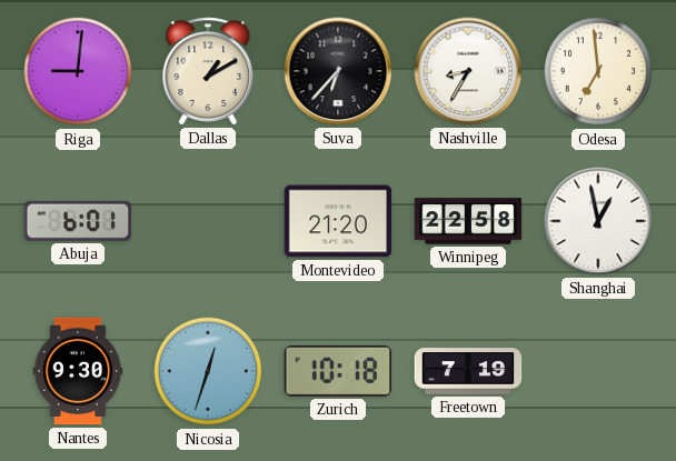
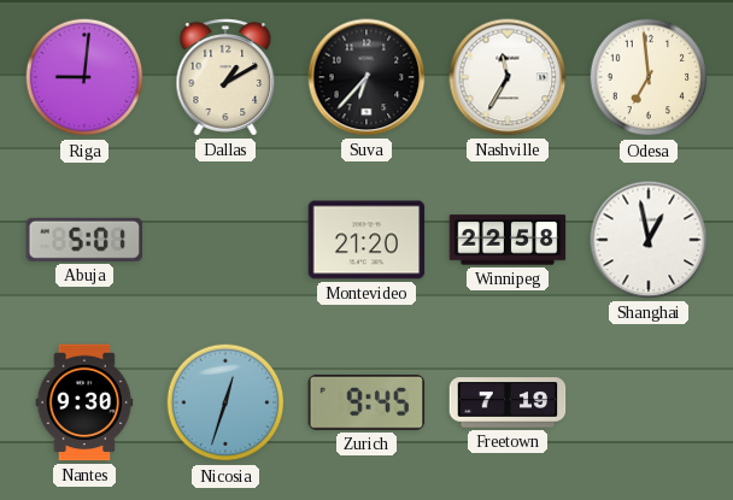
Nashville: 8:35 -> 11:35 (508, 77)
Abuja: 6:01 -> 5:01 (84, 240)
Zurich: 10:18 -> 9:45 (366, 402)
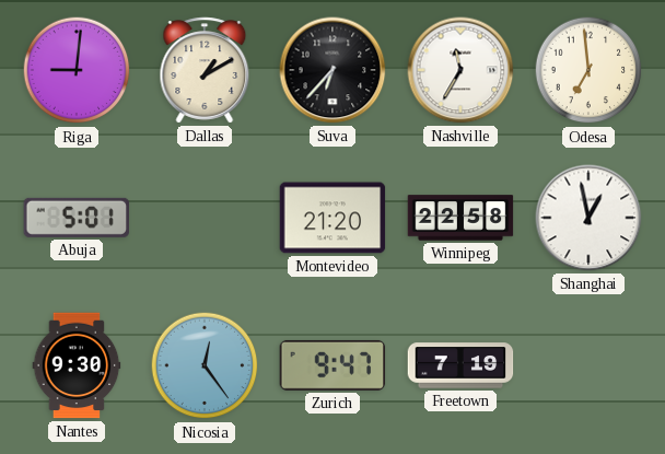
Nicosia: 12:33 -> 12:24 (205, 365)
Zurich: 9:45 -> 9:47 (332, 365)
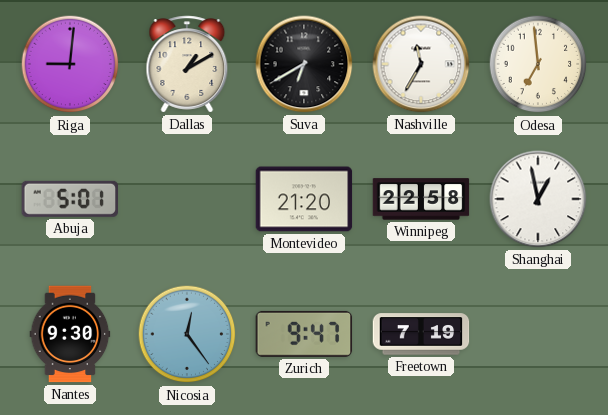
Suva: 6:37 -> 6:40 (304, 64)
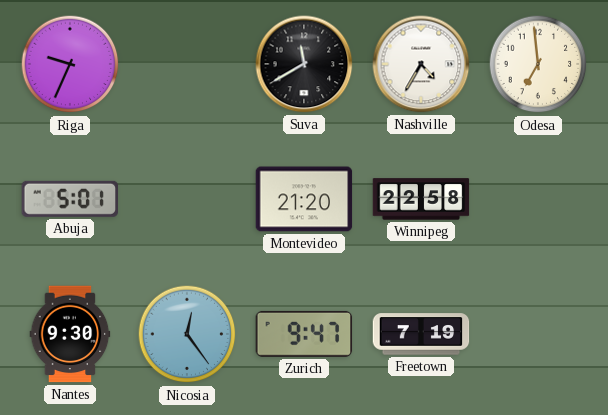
Riga: 9:01 -> 9:34 (70, 64)
Dallas: 1:10 -> none (187, 64)
Suva: 6:40 -> 11:40 (304, 64)
Nashville: 11:35 -> 4:35 (421, 64)
Shanghai: 12:58 -> none (538, 199)
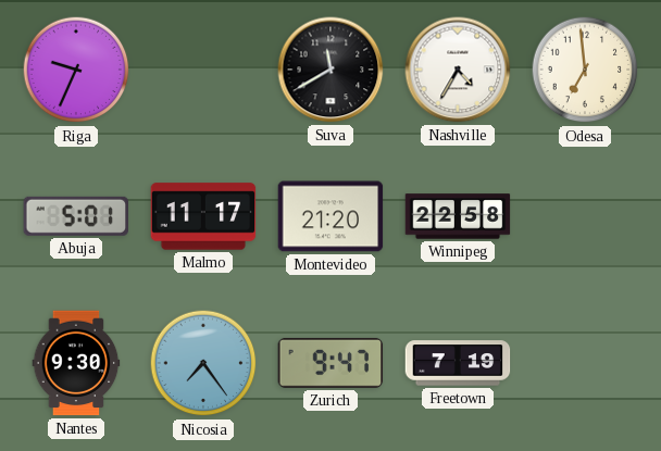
Malmo: none -> 11:17 (203, 216)
Nicosia: 12:24 -> 7:24 (203, 363)
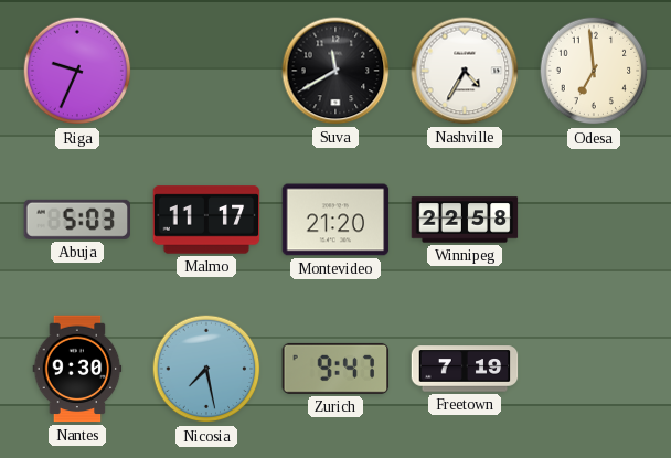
Abuja: 5:01 -> 5:03 (77, 220)
Nicosia: 7:24 -> 7:28 (206, 369)
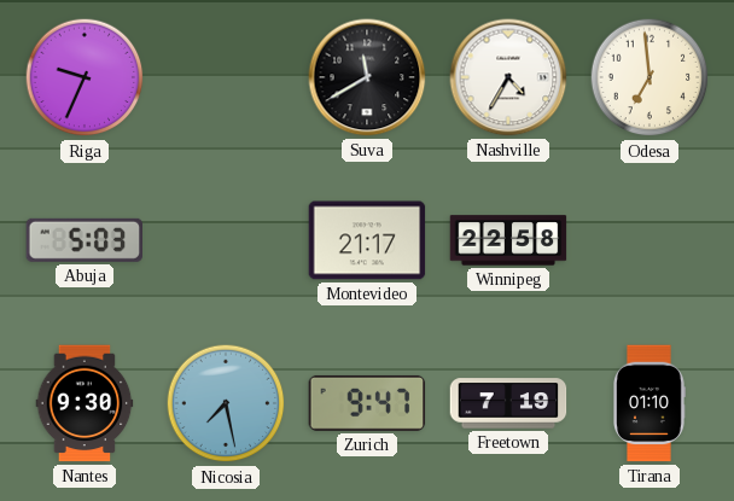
Malmo: 11:17 -> none (206, 220)
Montevideo: 21:20 -> 21:17 (367, 240)
Tirana: none -> 01:10 (649, 403)
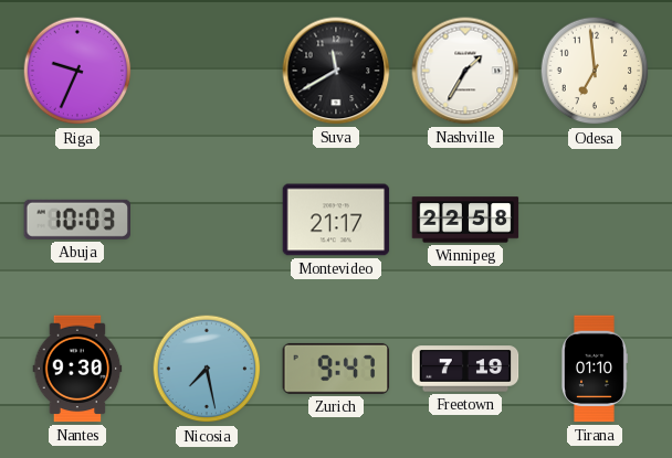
Nashville: 4:35 -> 1:35 (465, 71)
Abuja: 5:03 -> 10:03 (77, 220)
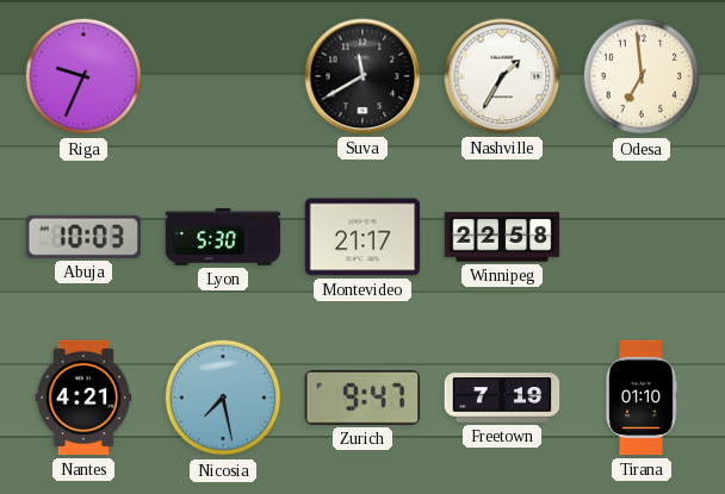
Lyon: none -> 5:30 (223, 237)
Nantes: 9:30 -> 4:21 (83, 398)
